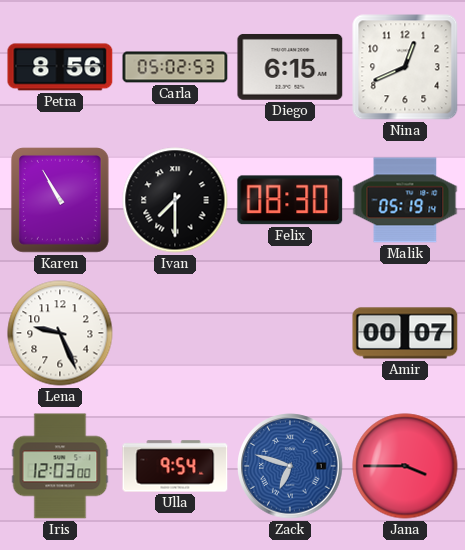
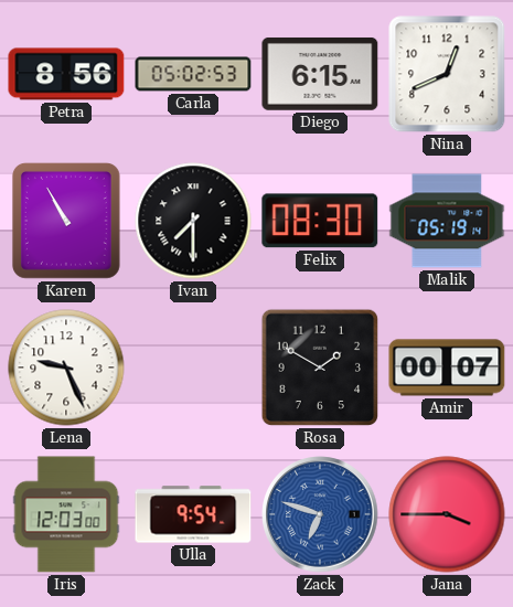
Rosa: none -> 1:50 (320, 368)
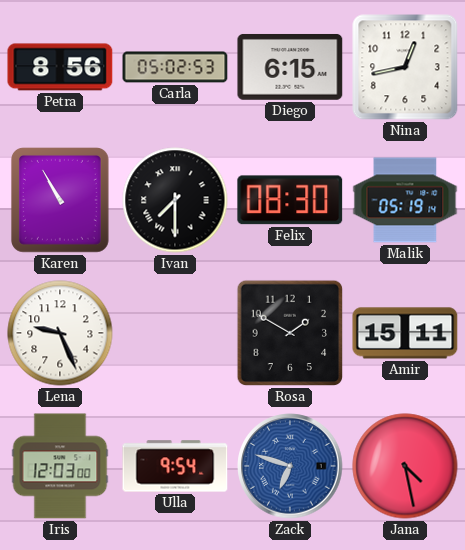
Nina: 12:41 -> 12:43 (405, 67)
Amir: 00:07 -> 15:11 (405, 333)
Jana: 3:45 -> 4:28 (405, 466)
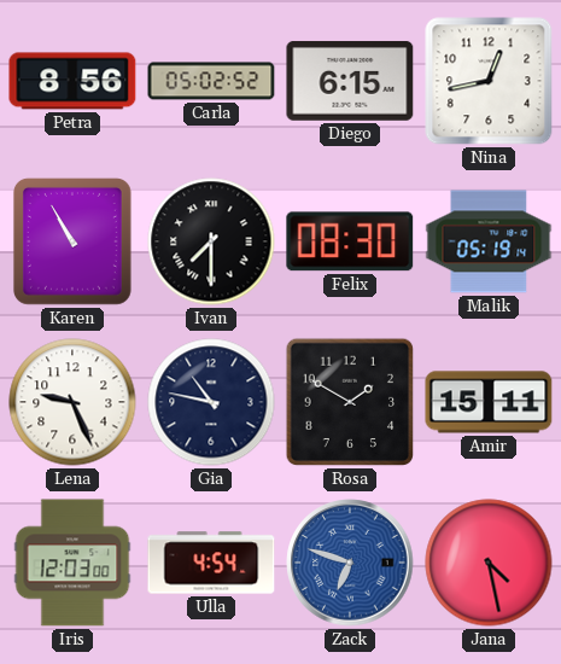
Carla: 05:02:53 -> 05:02:52 (211, 81)
Gia: none -> 10:47 (211, 402)
Ulla: 9:54 -> 4:54 (211, 563)
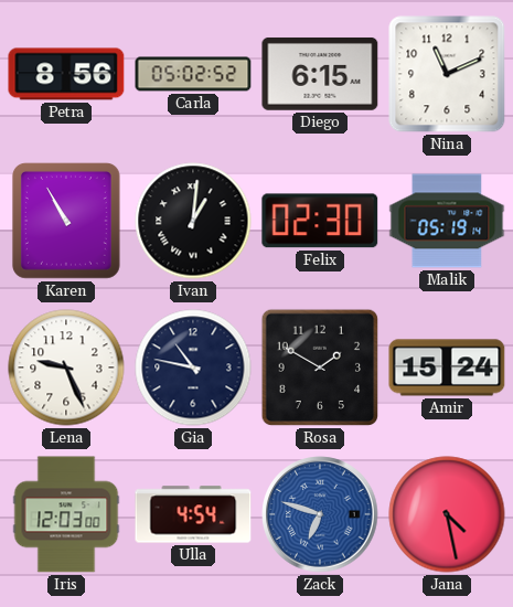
Nina: 12:43 -> 11:11 (447, 74)
Ivan: 7:30 -> 1:01 (193, 221)
Felix: 08:30 -> 02:30 (320, 221)
Amir: 15:11 -> 15:24 (447, 368)
